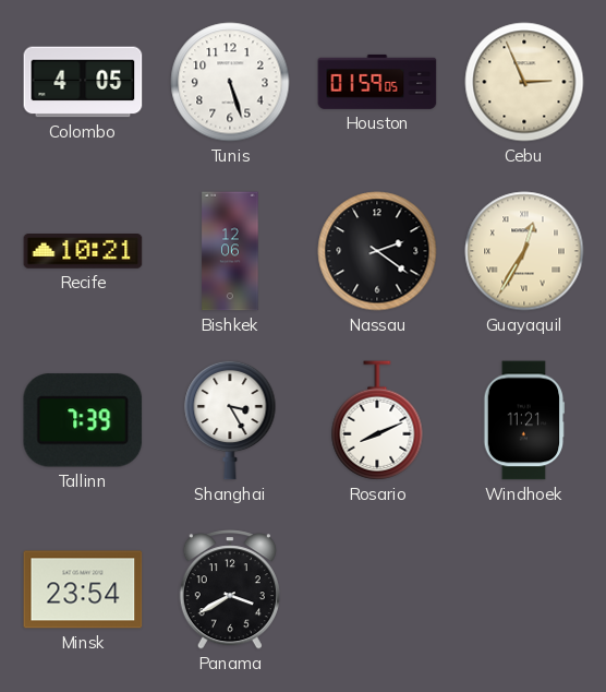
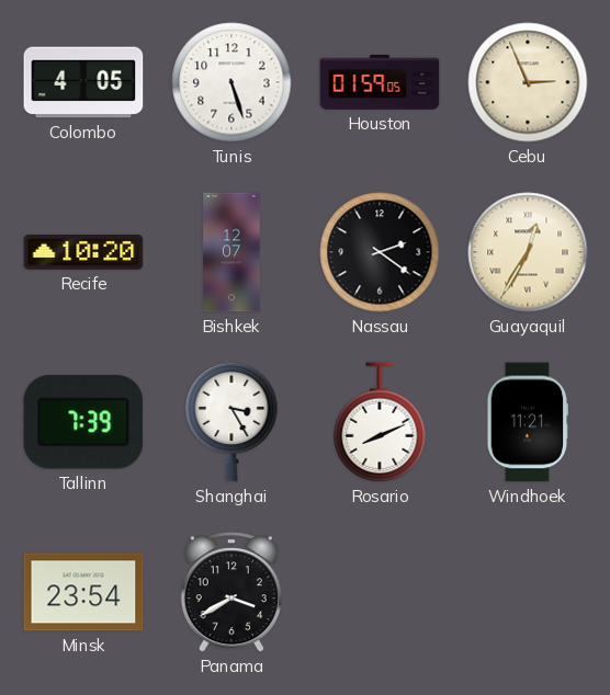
Recife: 10:21 -> 10:20 (83, 253)
Bishkek: 12:06 -> 12:07 (231, 252)
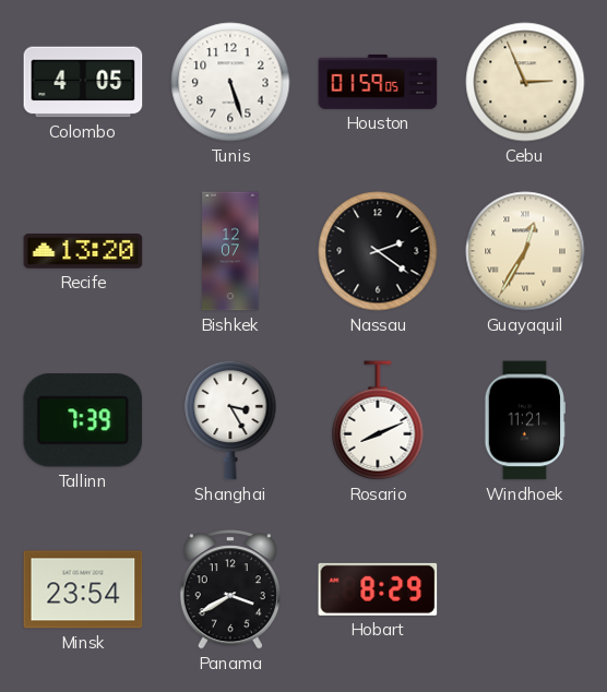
Recife: 10:20 -> 13:20 (83, 252)
Hobart: none -> 8:29 (378, 589)
